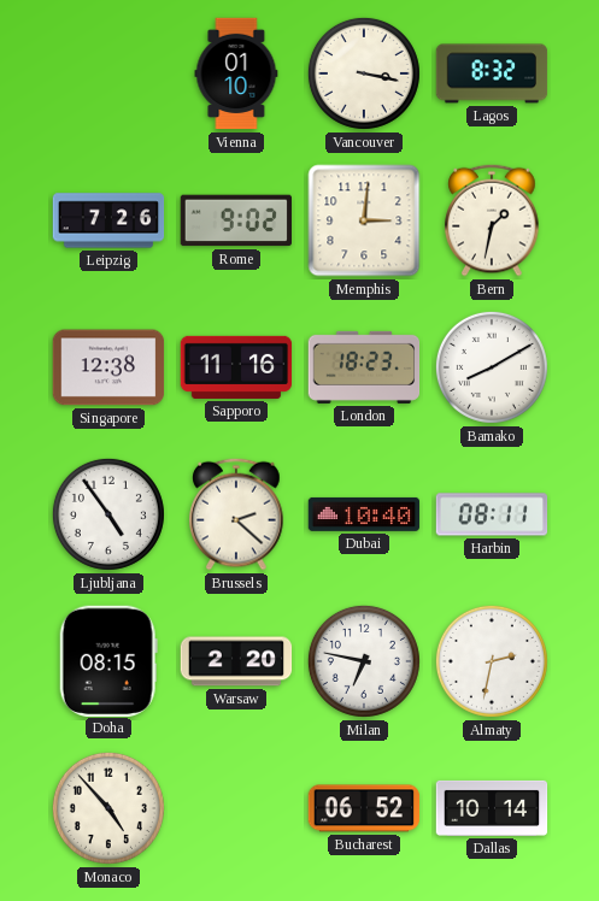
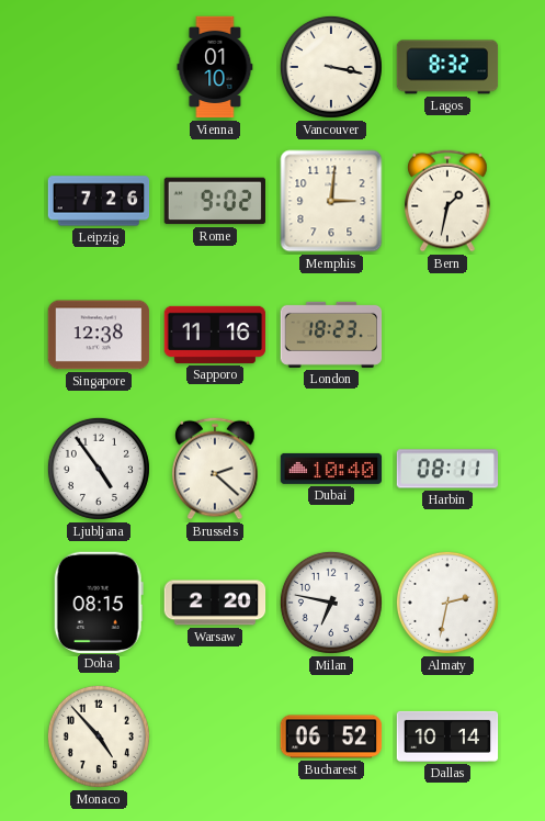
Bamako: 8:10 -> none (492, 367)
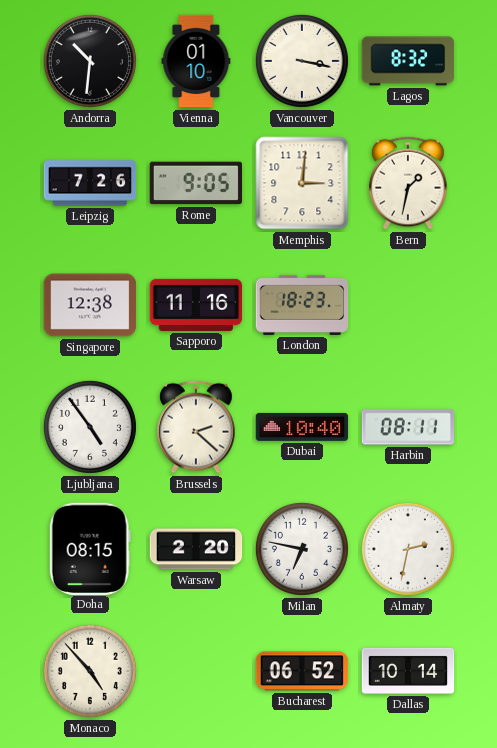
Andorra: none -> 10:31 (90, 61)
Rome: 9:02 -> 9:05 (195, 183)
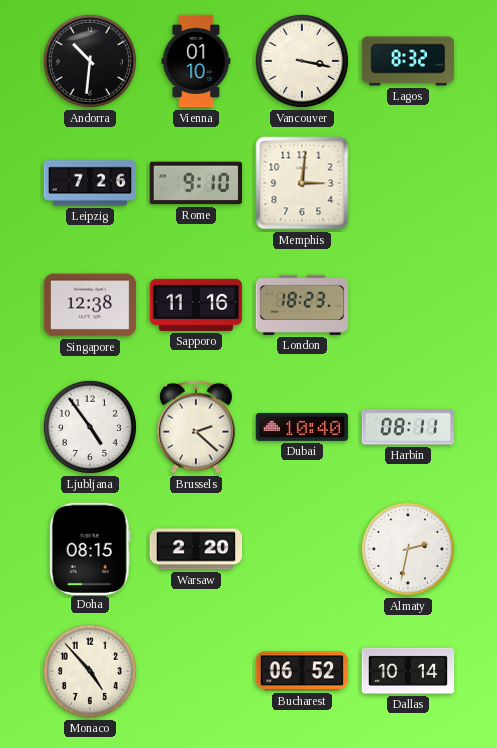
Rome: 9:05 -> 9:10 (195, 183)
Bern: 1:32 -> none (408, 183)
Milan: 6:47 -> none (302, 549)
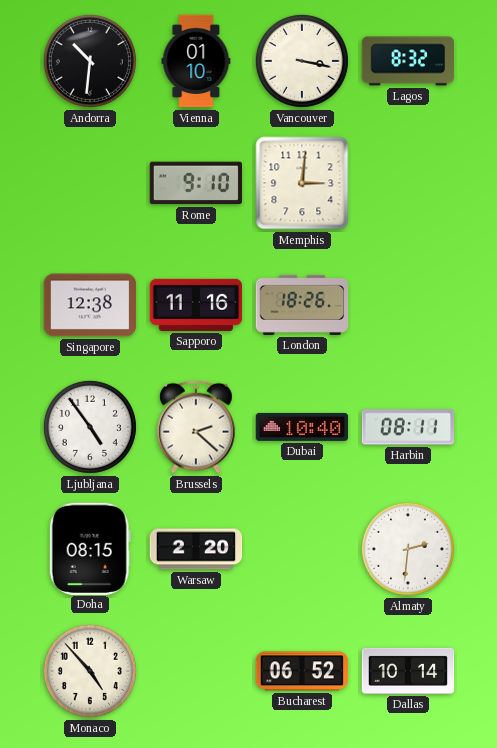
Leipzig: 7:26 -> none (90, 183)
London: 18:23 -> 18:26 (302, 305)
Almaty: 2:32 -> 2:31 (408, 549)
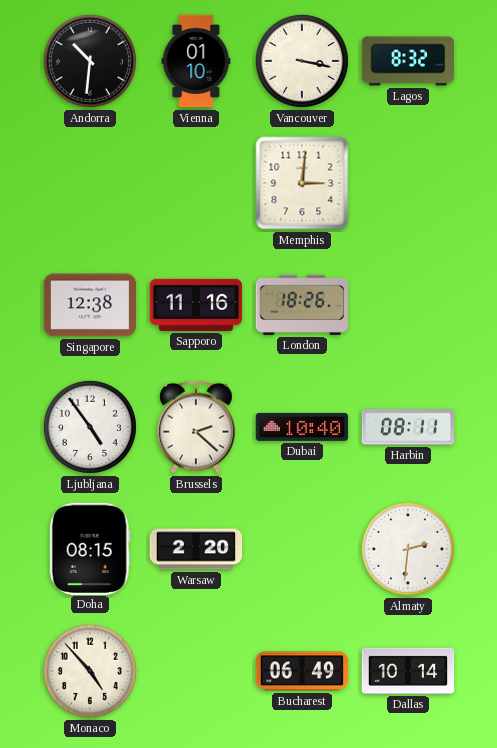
Rome: 9:10 -> none (195, 183)
Bucharest: 06:52 -> 06:49 (302, 671)
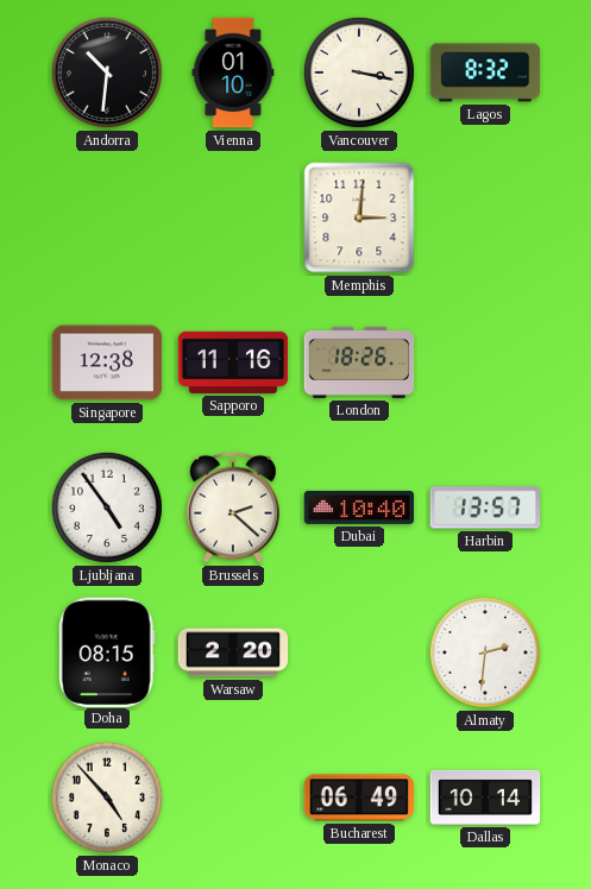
Harbin: 08:11 -> 13:57 (485, 507)
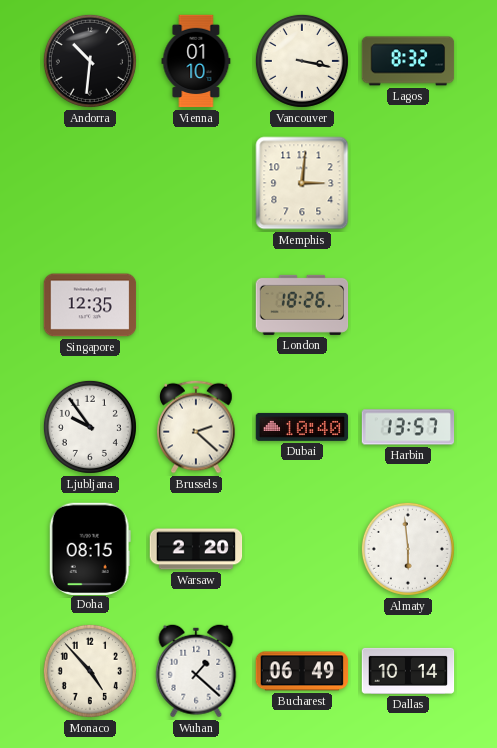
Singapore: 12:38 -> 12:35 (90, 305)
Sapporo: 11:16 -> none (233, 362)
Ljubljana: 4:54 -> 9:54 (90, 427)
Almaty: 2:31 -> 5:59 (408, 549)
Wuhan: none -> 1:22 (196, 671)
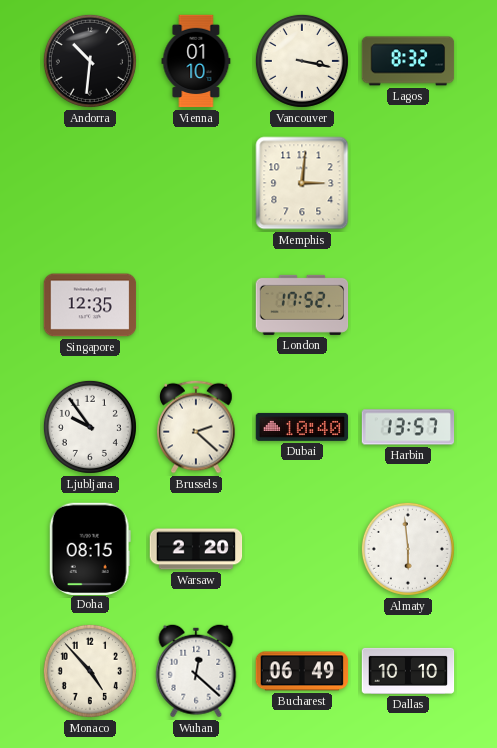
London: 18:26 -> 17:52 (302, 305)
Wuhan: 1:22 -> 12:22 (196, 671)
Dallas: 10:14 -> 10:10 (408, 671)
